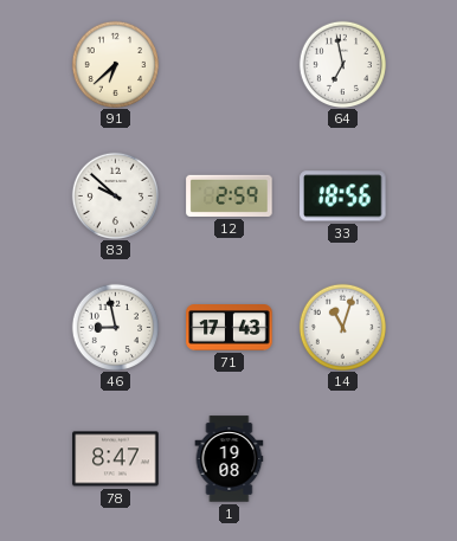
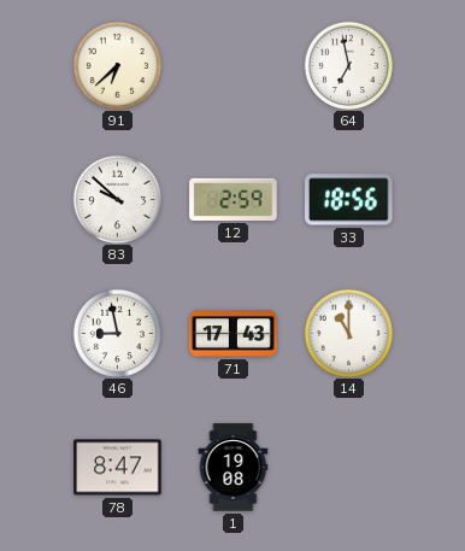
14: 11:03 -> 11:00 (348, 333)
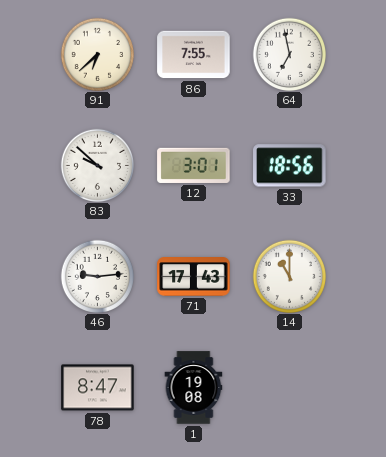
86: none -> 7:55 (194, 55)
12: 2:59 -> 3:01 (194, 165)
46: 8:58 -> 9:14 (97, 276)
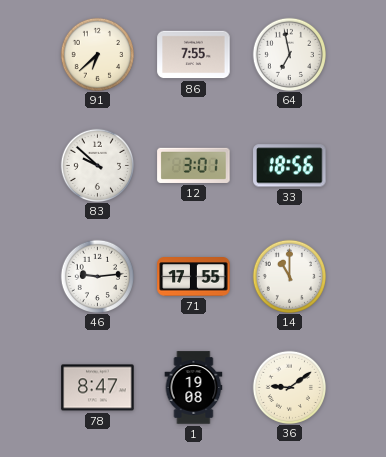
71: 17:43 -> 17:55 (194, 277)
36: none -> 9:09 (289, 387)
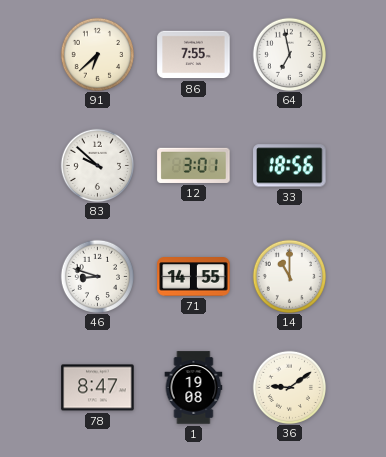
46: 9:14 -> 8:48 (97, 276)
71: 17:55 -> 14:55 (194, 277)
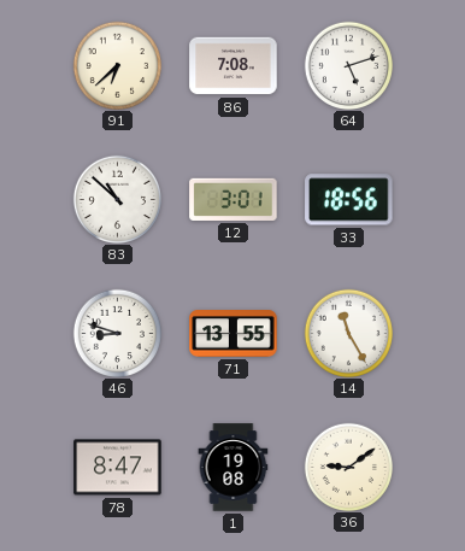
86: 7:55 -> 7:08 (234, 66)
64: 6:58 -> 5:12 (348, 65)
83: 9:52 -> 10:52 (117, 199)
71: 14:55 -> 13:55 (234, 334)
14: 11:00 -> 11:25 (348, 333)
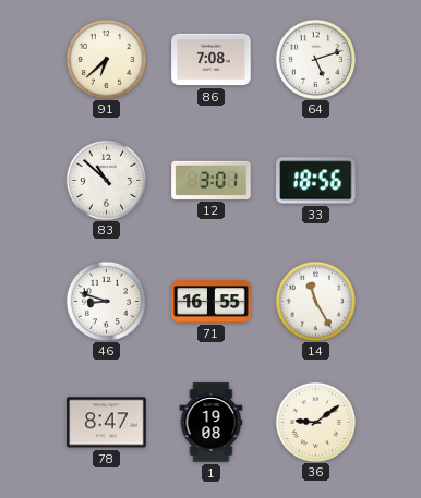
71: 13:55 -> 16:55 (212, 302)
